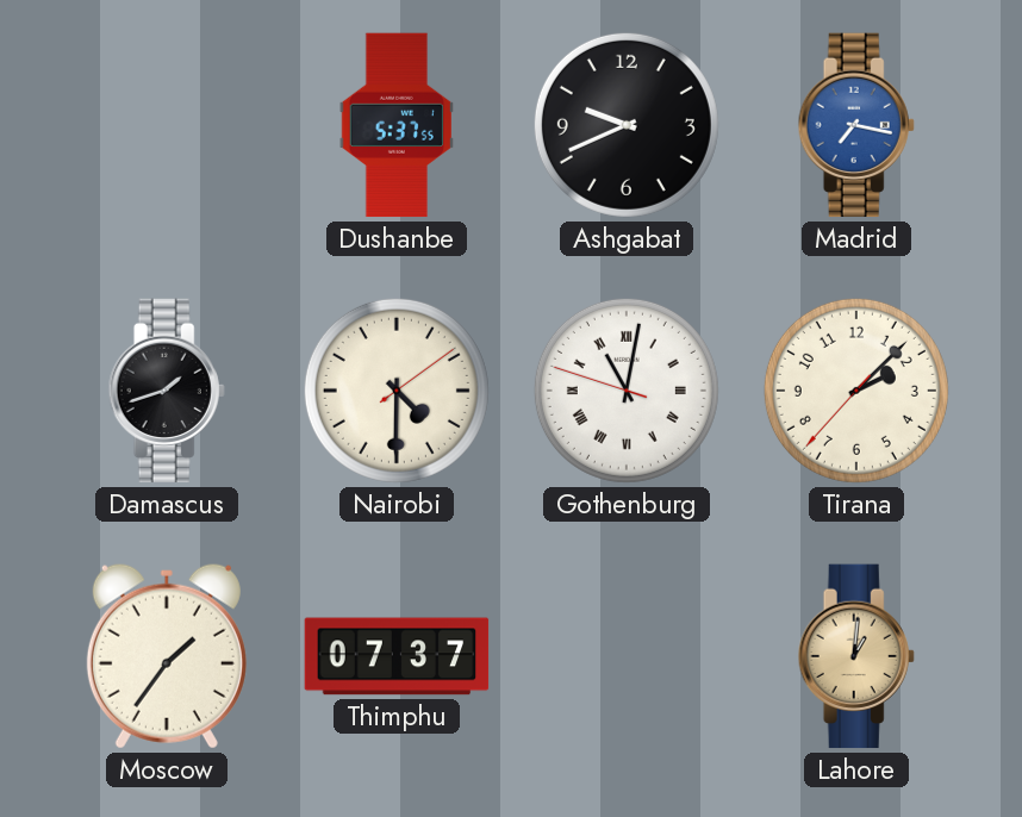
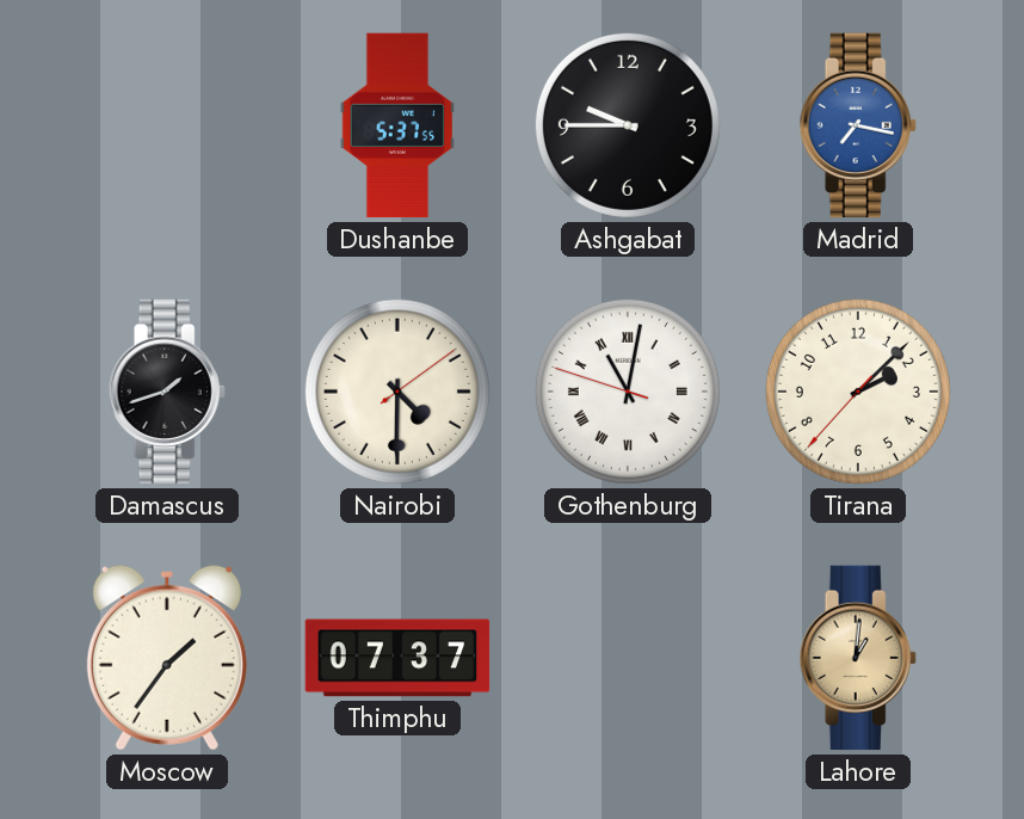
Ashgabat: 9:41 -> 9:45 (628, 125)
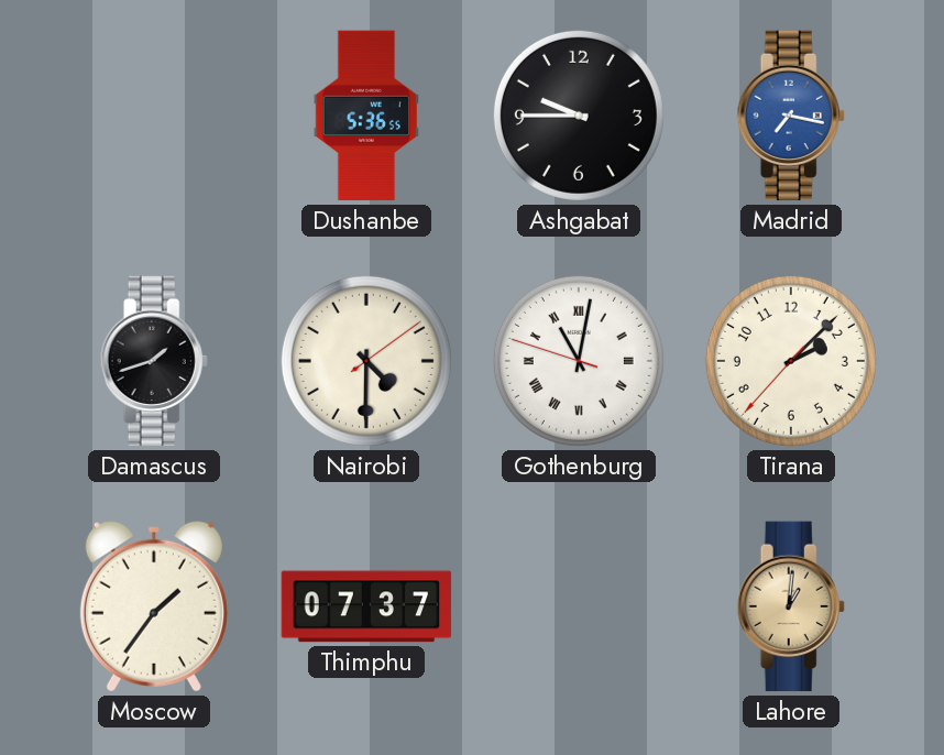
Dushanbe: 5:37 -> 5:36 (366, 116)
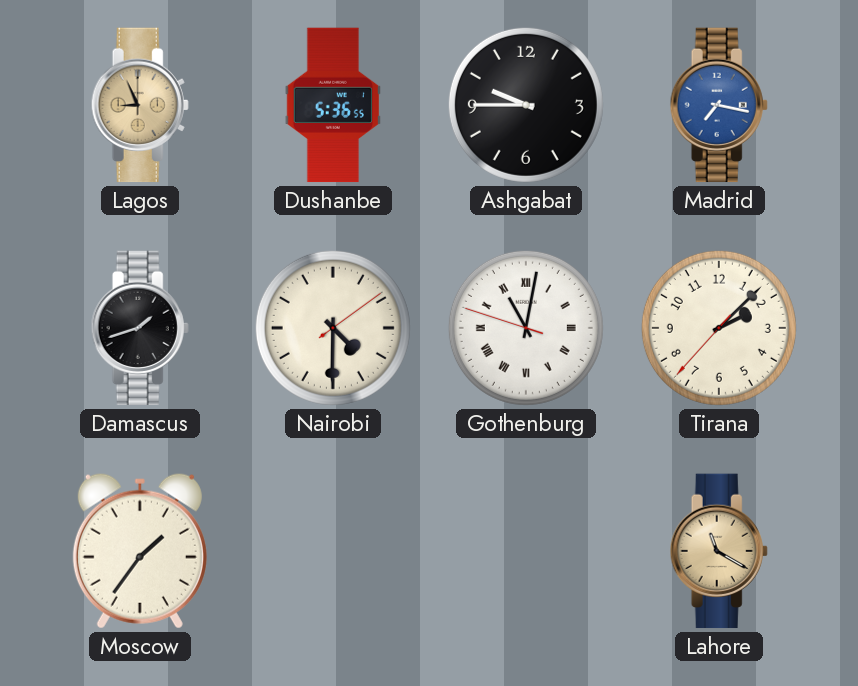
Lagos: none -> 8:56 (140, 105)
Thimphu: 07:37 -> none (366, 606)
Lahore: 1:01 -> 11:20 (719, 551)
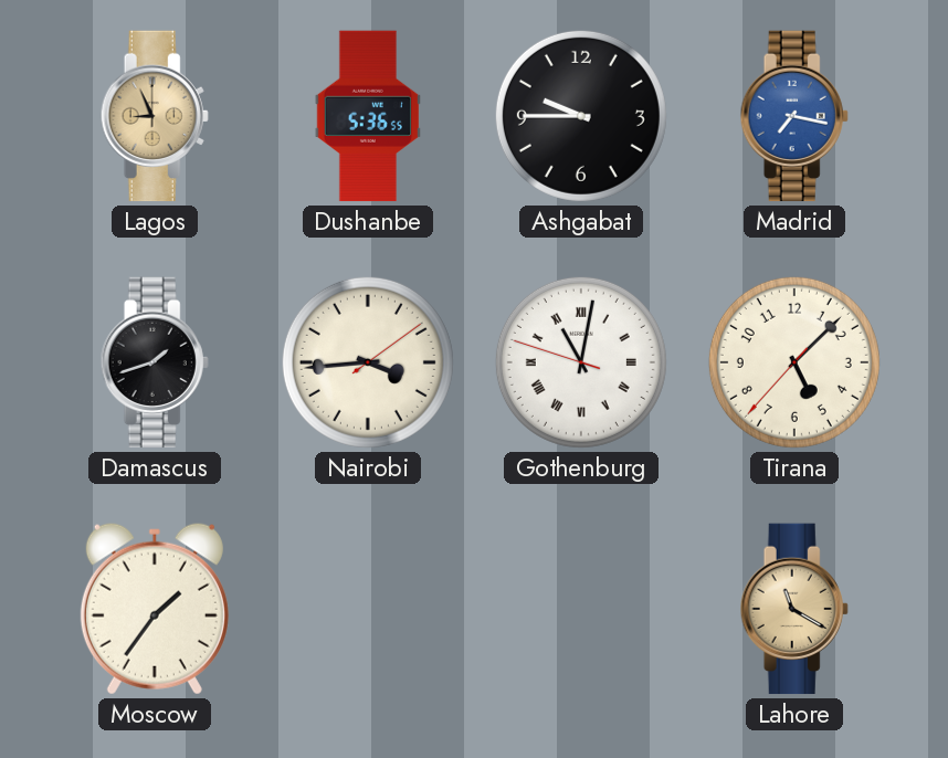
Nairobi: 4:30 -> 3:44 (368, 362)
Tirana: 2:07 -> 5:07 (794, 362)
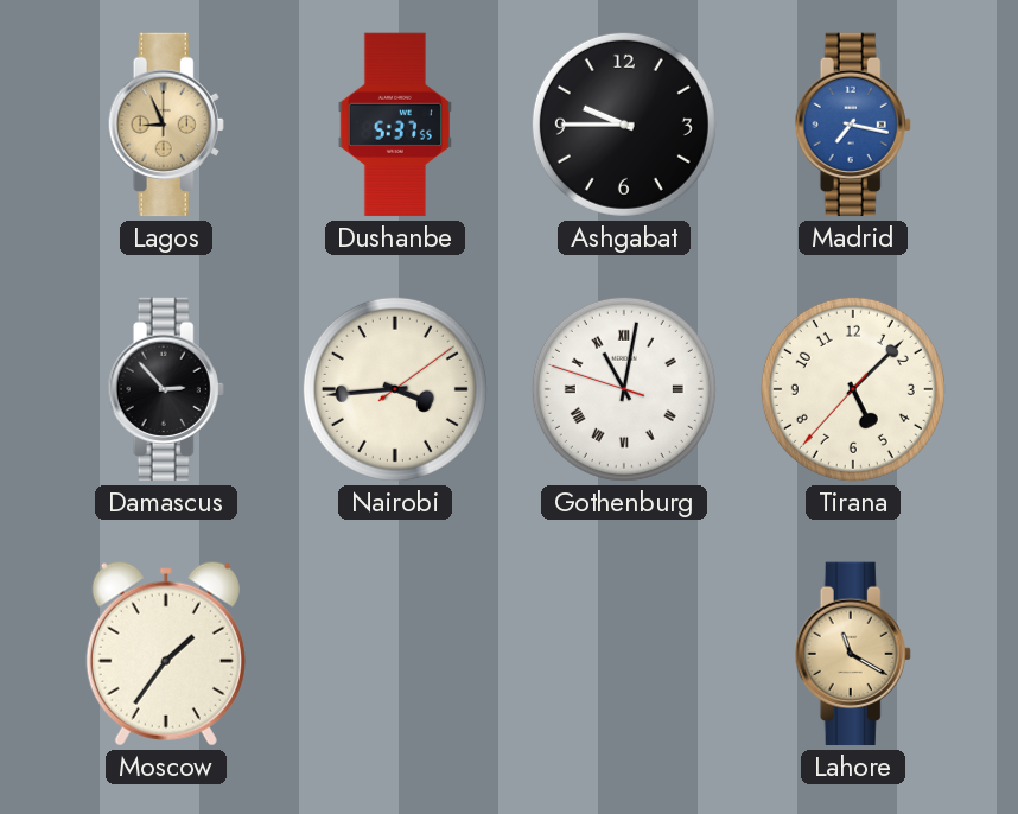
Dushanbe: 5:36 -> 5:37 (395, 125)
Damascus: 1:42 -> 2:53 (166, 389)
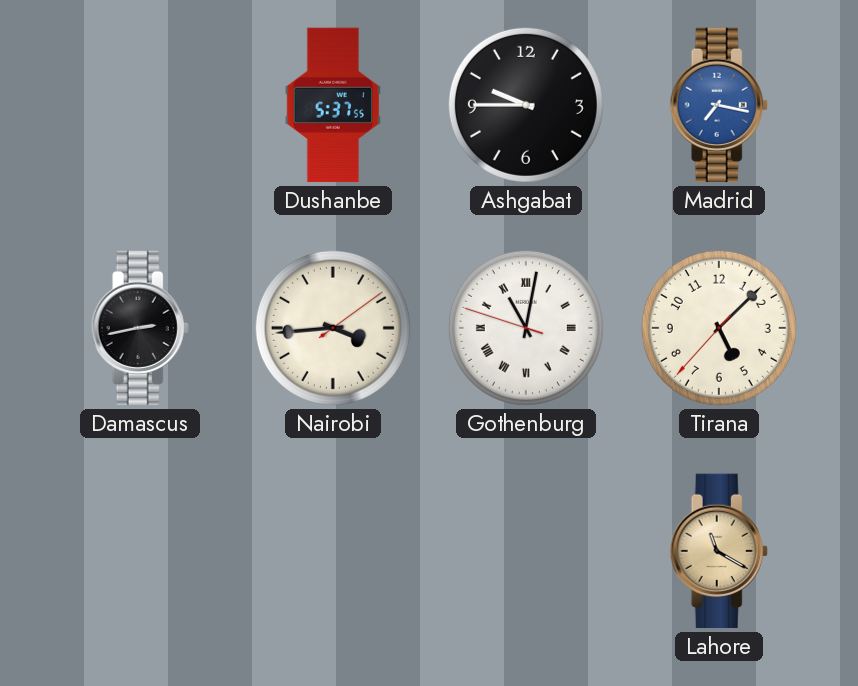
Lagos: 8:56 -> none (166, 125)
Damascus: 2:53 -> 2:43 (140, 328)
Moscow: 1:36 -> none (166, 654)
